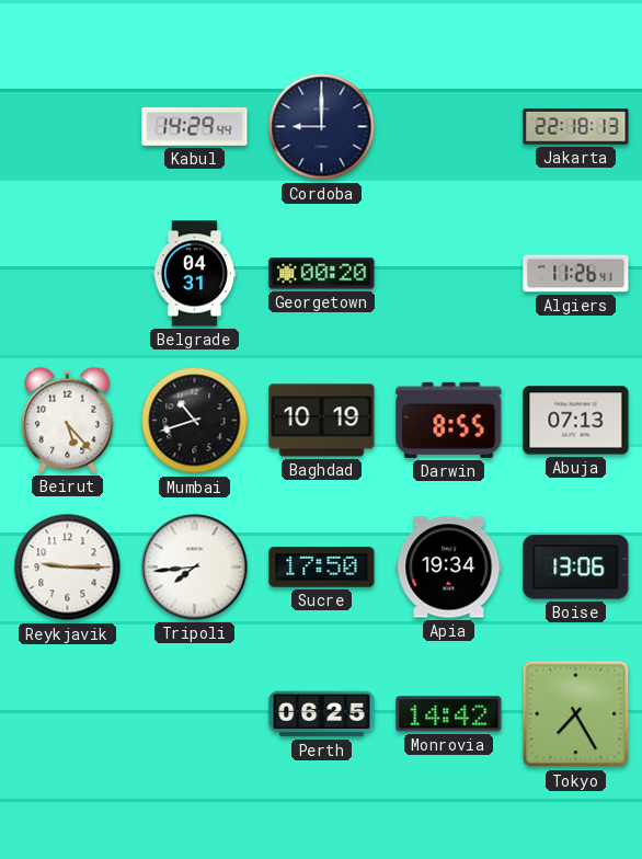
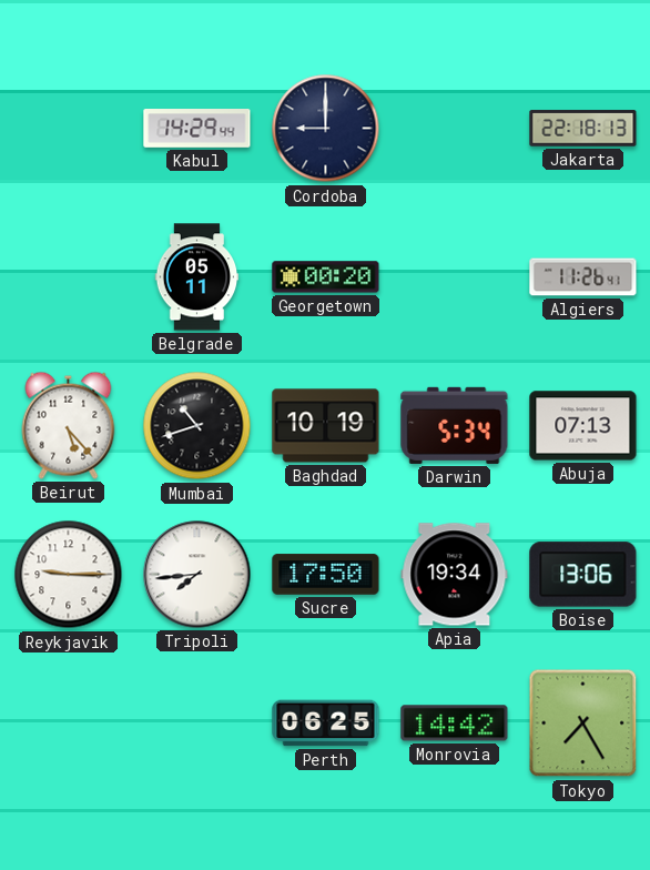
Belgrade: 04:31 -> 05:11 (197, 277)
Darwin: 8:55 -> 5:34 (455, 425)
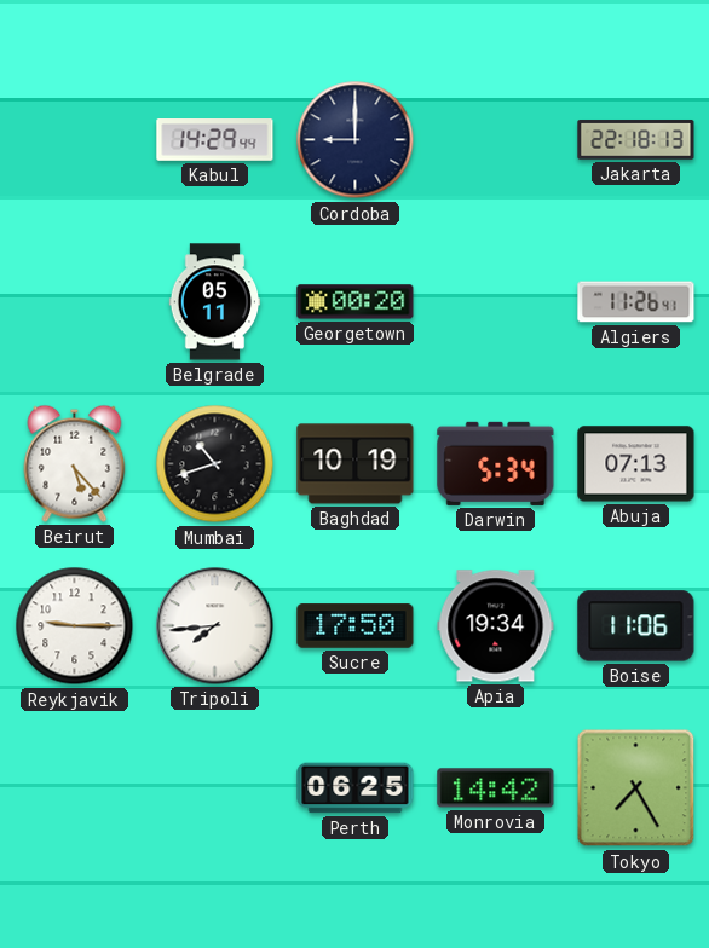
Boise: 13:06 -> 11:06 (636, 626)
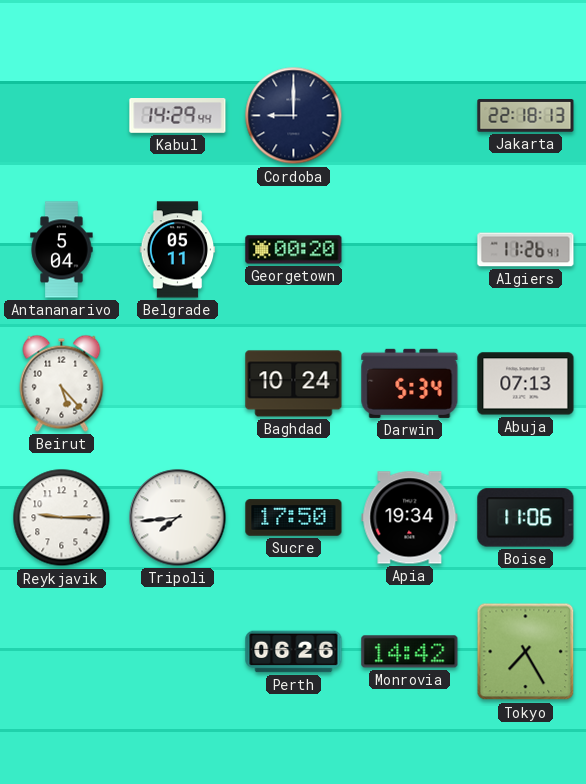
Antananarivo: none -> 5:04 (62, 250)
Mumbai: 10:42 -> none (215, 464)
Baghdad: 10:19 -> 10:24 (294, 384)
Perth: 06:25 -> 06:26 (294, 652)
